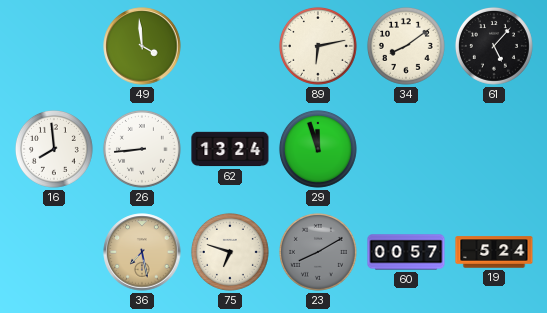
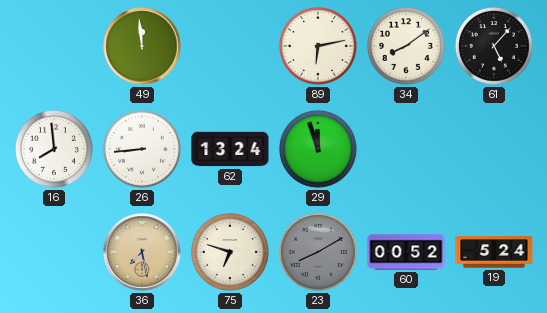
49: 3:59 -> 11:59 (142, 46)
60: 00:57 -> 00:52 (406, 252)
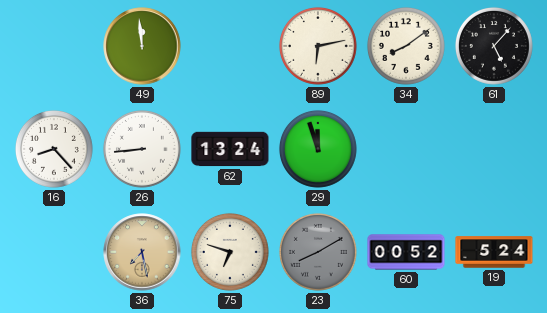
16: 7:59 -> 8:23 (54, 149)
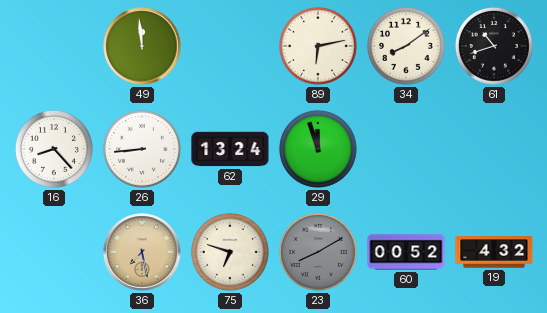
61: 5:07 -> 10:42 (494, 46)
19: 5:24 -> 4:32 (494, 252)
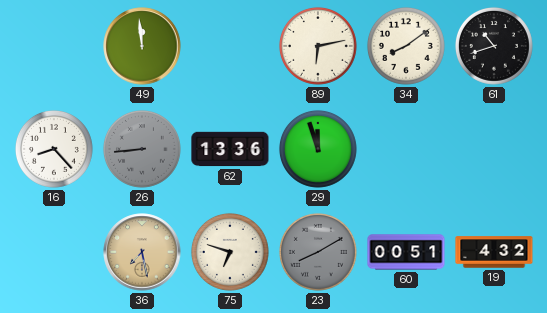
26 dial: white -> grey (142, 149)
62: 13:24 -> 13:36 (230, 149)
60: 00:52 -> 00:51 (406, 252)
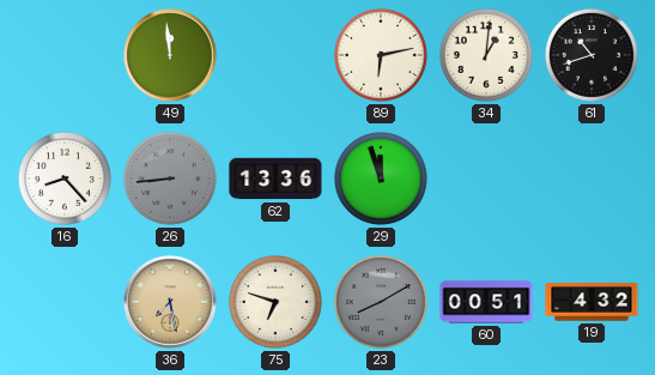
34: 8:09 -> 1:01 (486, 55)
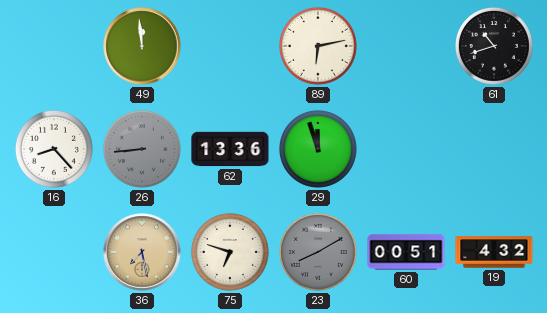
34: 1:01 -> none (486, 55)
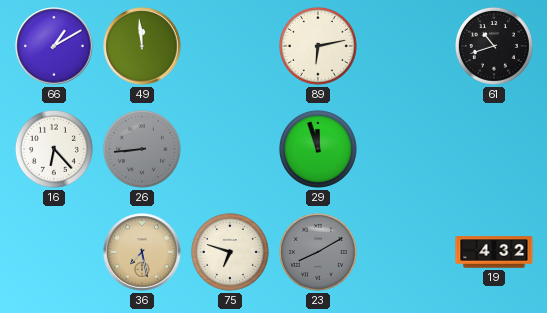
66: none -> 1:10 (54, 46)
16: 8:23 -> 6:23 (54, 149)
62: 13:36 -> none (230, 149)
60: 00:51 -> none (406, 252)
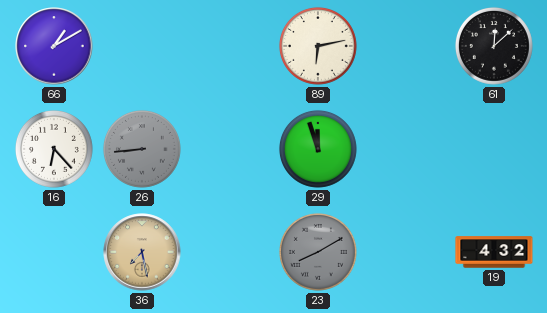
49: 11:59 -> none (142, 46)
61: 10:42 -> 12:08 (494, 46)
75: 6:48 -> none (230, 252)
